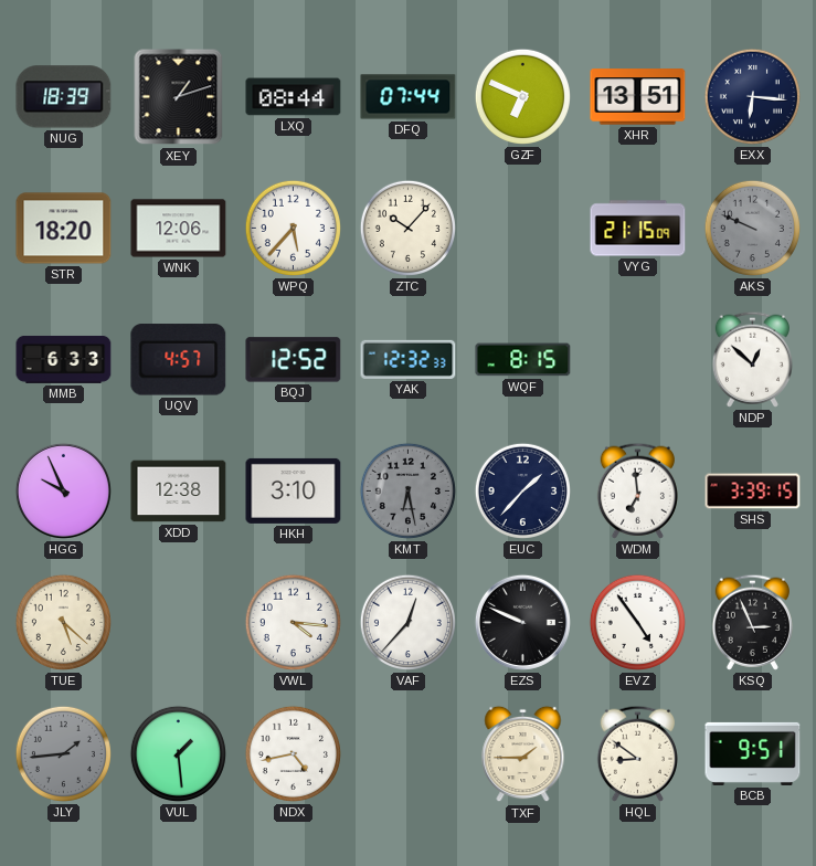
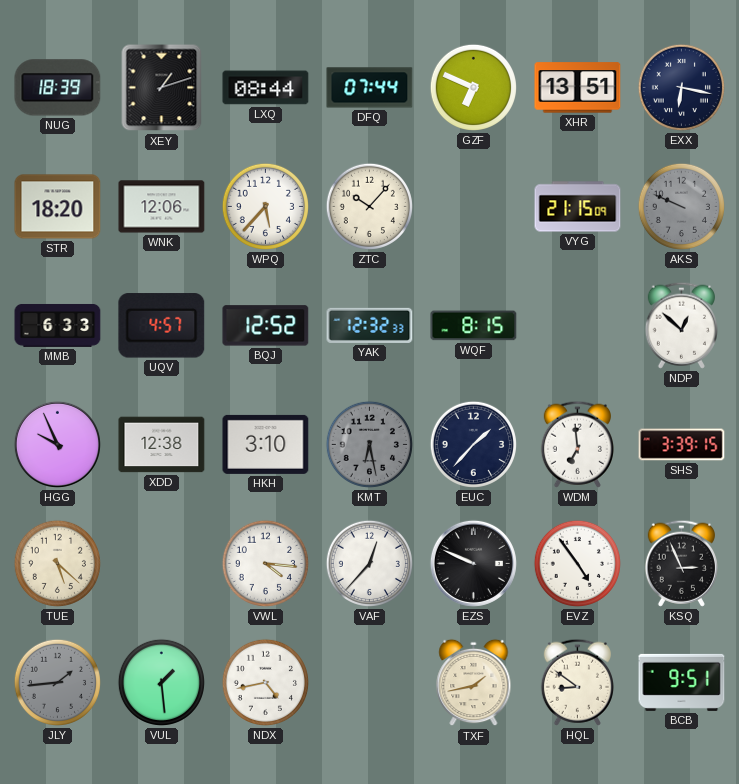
EXX: 6:16 -> 6:17 (681, 87)
TXF: 1:45 -> 1:43 (474, 683)
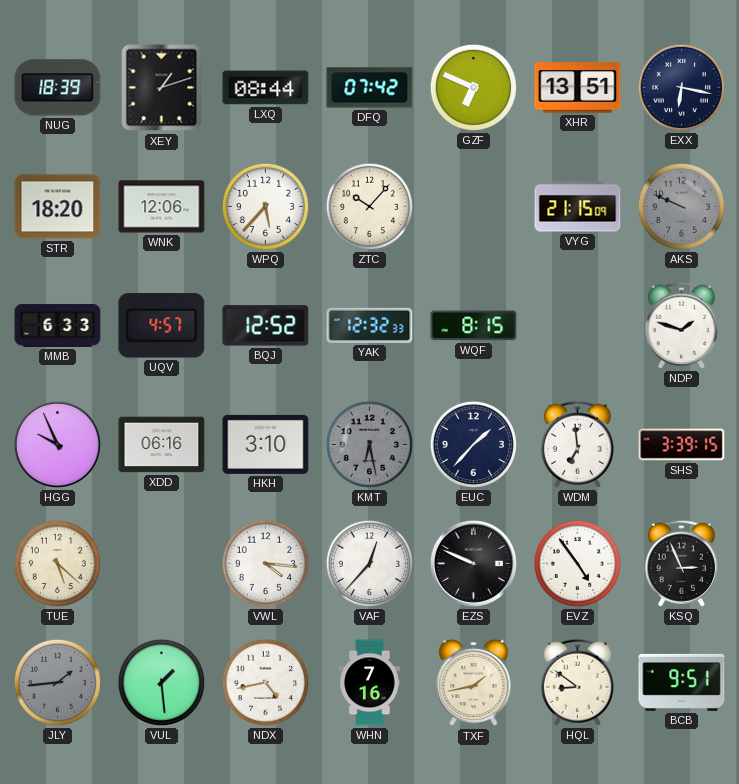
DFQ: 07:44 -> 07:42 (370, 88)
NDP: 12:52 -> 1:48 (681, 325)
XDD: 12:38 -> 06:16 (162, 445)
WHN: none -> 7:16 (370, 683)
